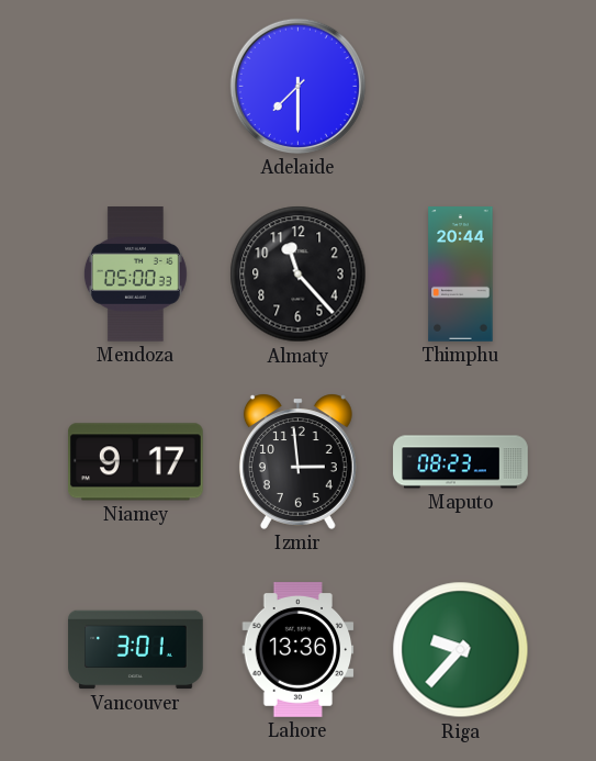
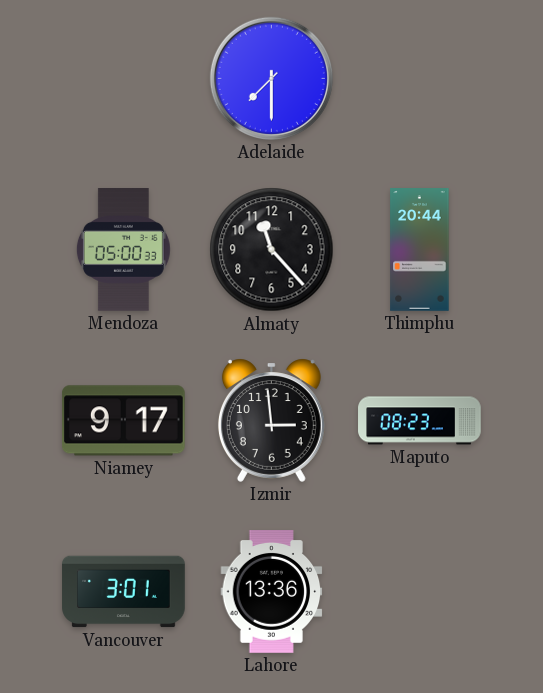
Riga: 9:37 -> none (461, 650)
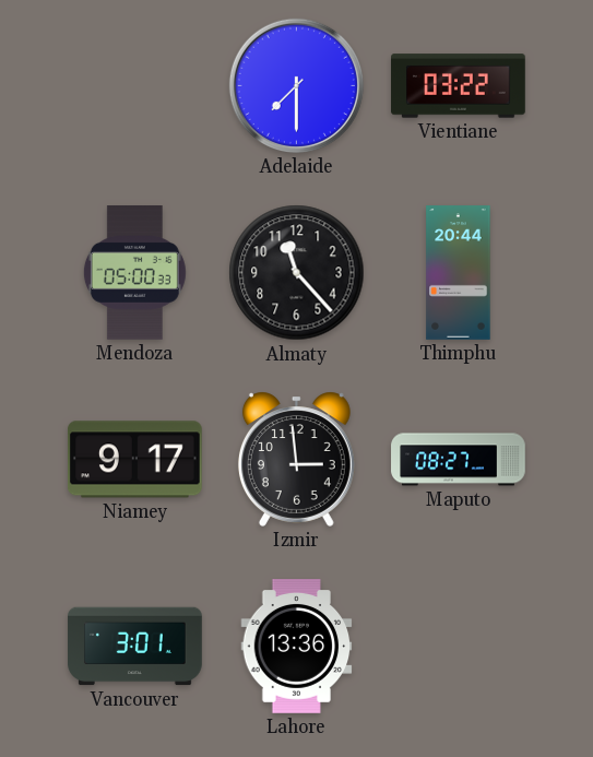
Vientiane: none -> 03:22 (459, 86)
Maputo: 08:23 -> 08:27 (459, 460)
